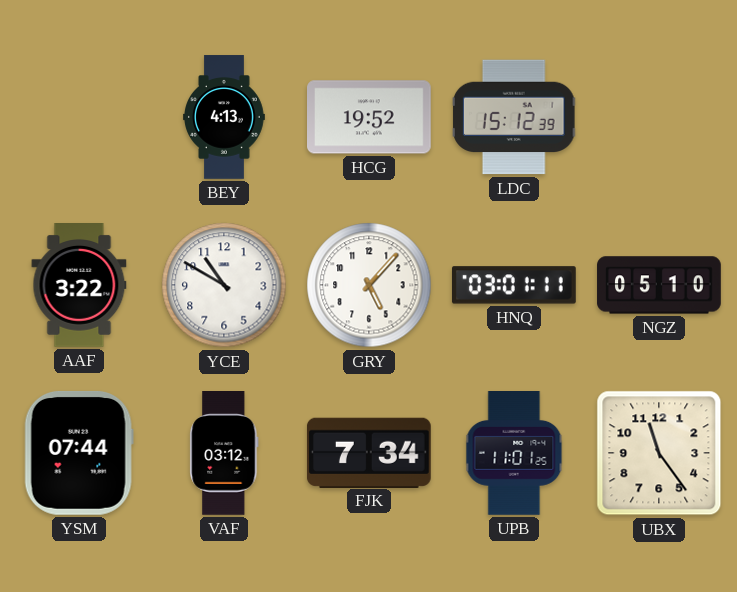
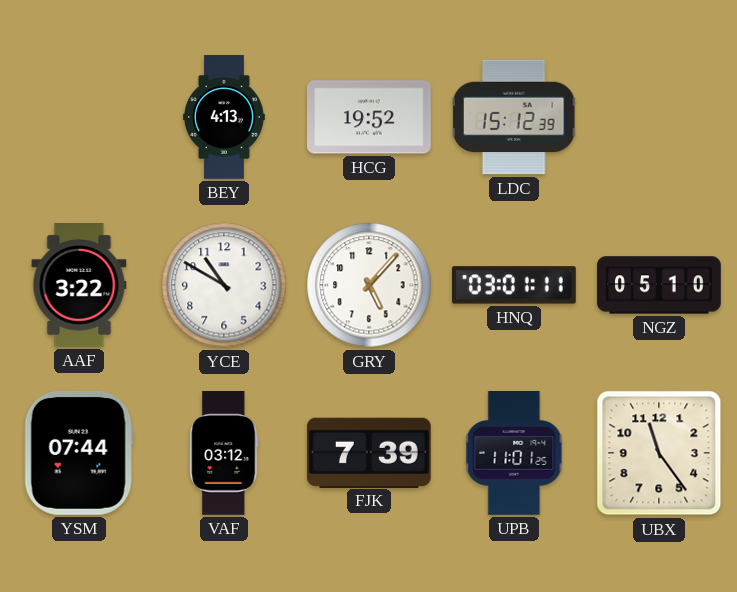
FJK: 7:34 -> 7:39 (369, 452)
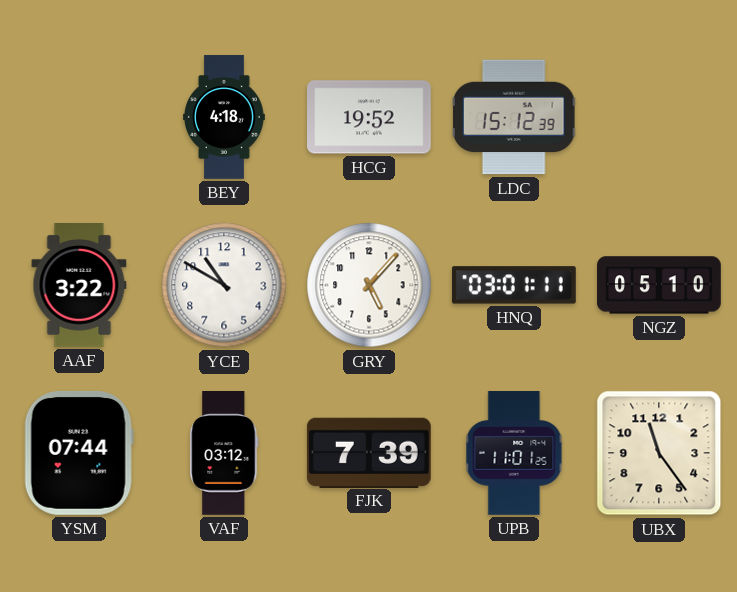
BEY: 4:13 -> 4:18 (225, 117)
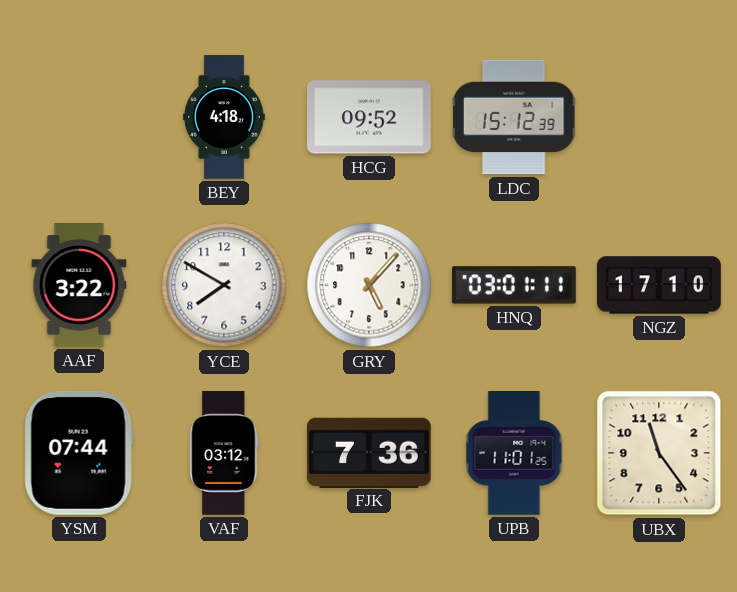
HCG: 19:52 -> 09:52 (370, 117)
YCE: 10:50 -> 7:50 (224, 285)
NGZ: 05:10 -> 17:10 (659, 285)
FJK: 7:39 -> 7:36 (369, 452)
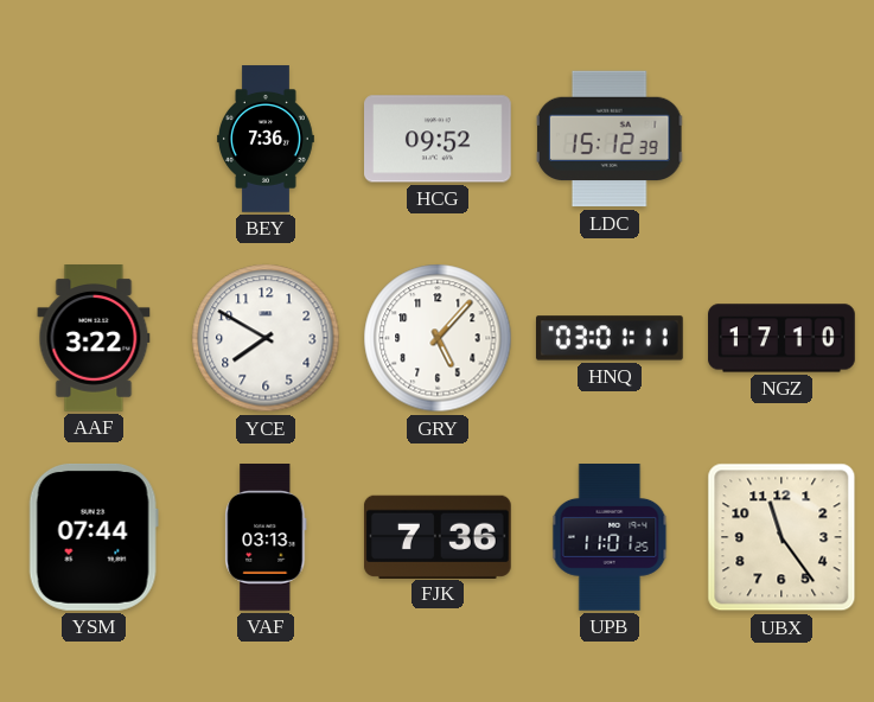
BEY: 4:18 -> 7:36 (267, 139)
VAF: 03:12 -> 03:13 (266, 538)
